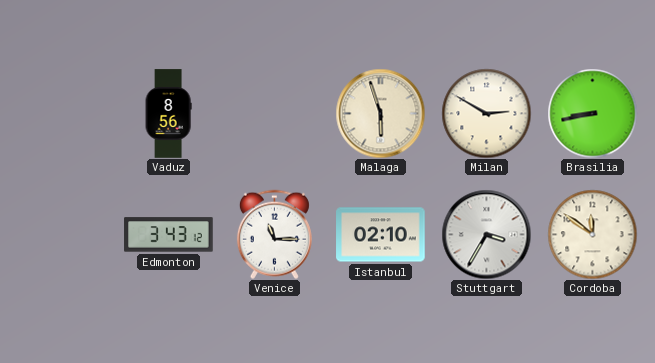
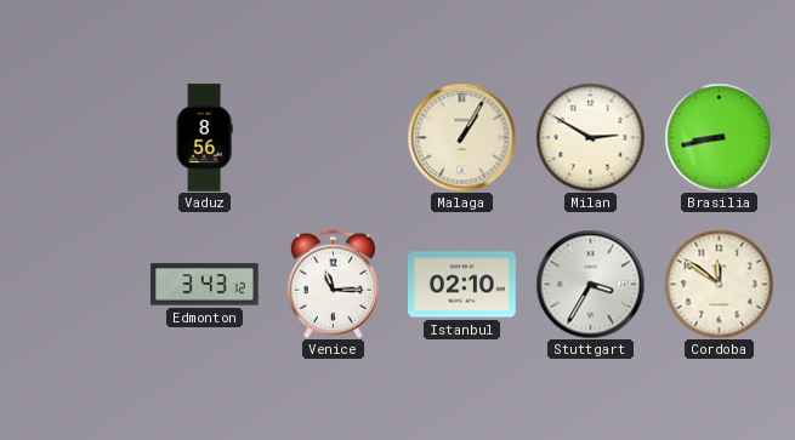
Malaga: 5:57 -> 1:05 (461, 137)
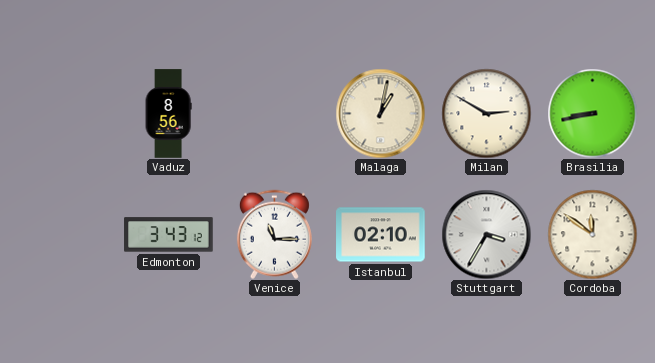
Malaga: 1:05 -> 1:02 (380, 113)
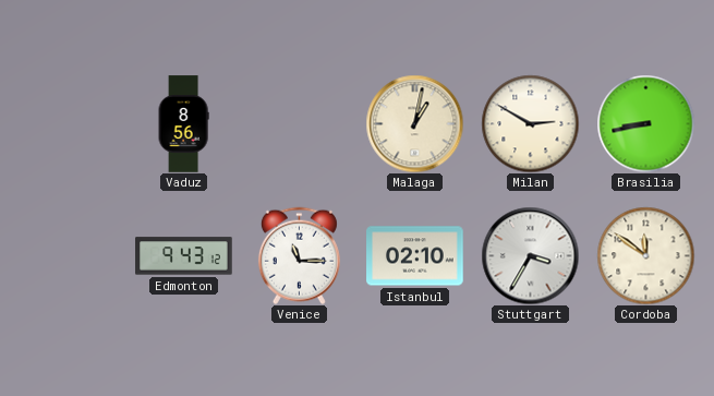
Edmonton: 3:43 -> 9:43 (184, 256)
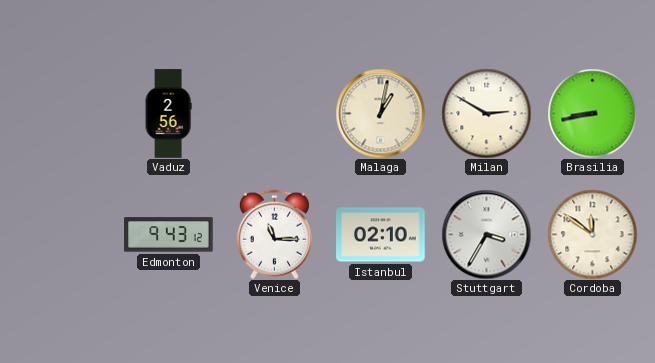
Vaduz: 8:56 -> 2:56 (168, 114)
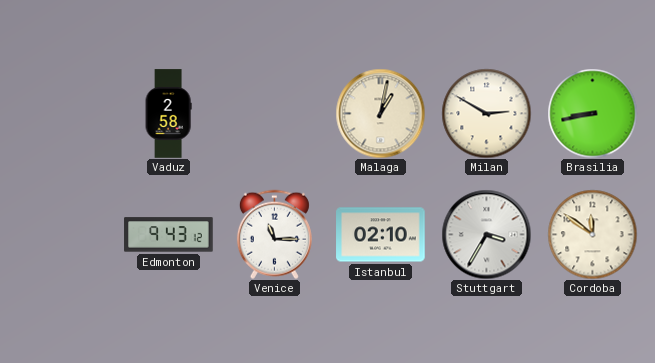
Vaduz: 2:56 -> 2:58 (168, 114)
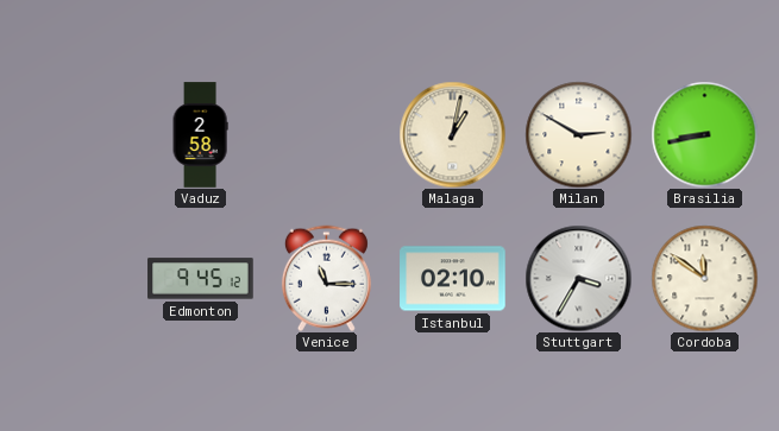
Edmonton: 9:43 -> 9:45 (201, 279)
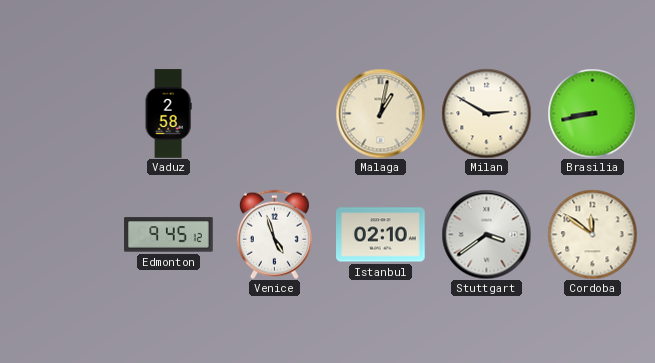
Venice: 11:15 -> 4:57 (274, 234)
Stuttgart: 3:35 -> 3:39 (486, 234)
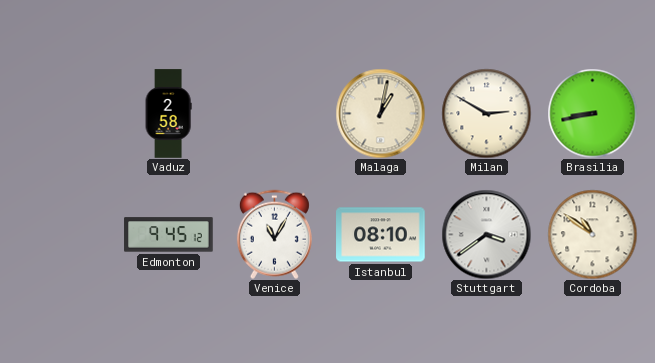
Venice: 4:57 -> 11:05 (274, 234)
Istanbul: 02:10 -> 08:10 (381, 235)
Cordoba: 11:51 -> 10:51 (592, 234)
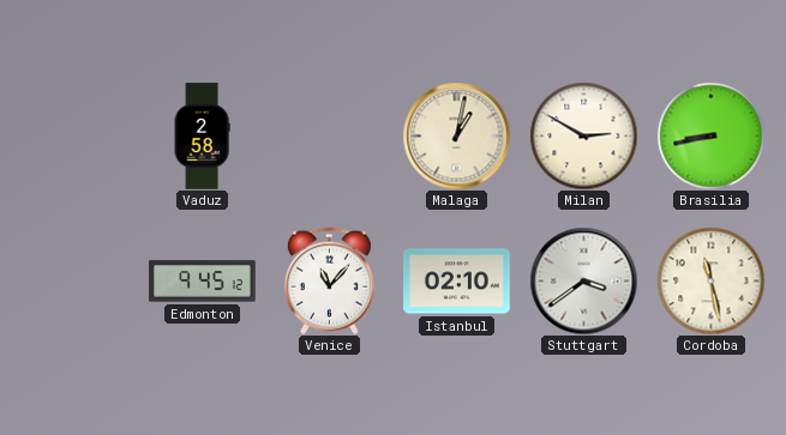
Venice: 11:05 -> 11:07 (329, 280)
Istanbul: 08:10 -> 02:10 (457, 282)
Cordoba: 10:51 -> 11:28 (710, 280)
